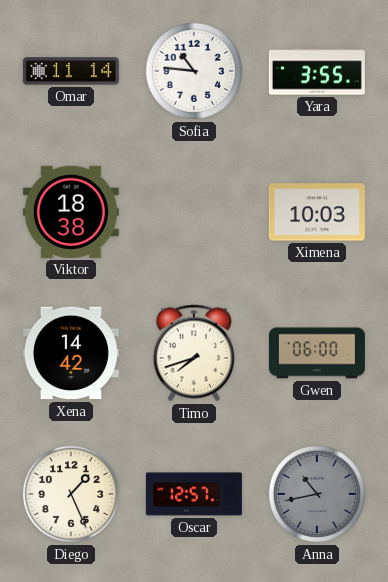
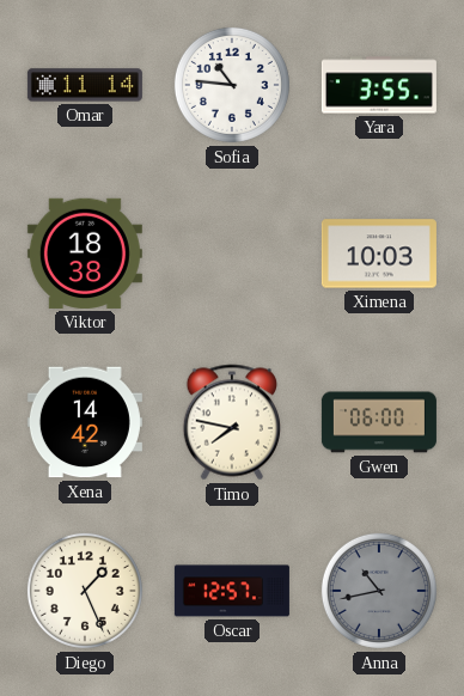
Timo: 7:42 -> 7:47 (232, 422)
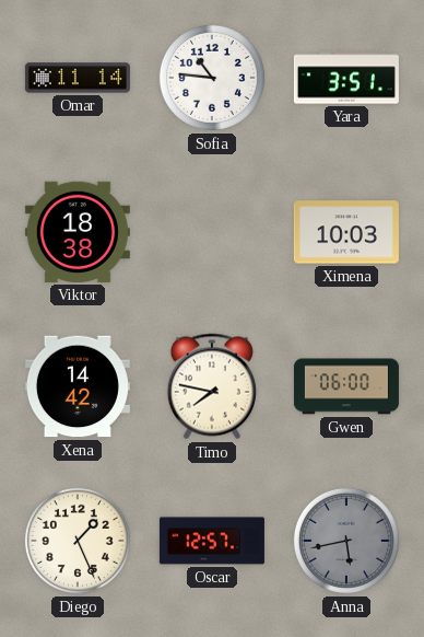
Yara: 3:55 -> 3:51 (346, 78)
Anna: 10:43 -> 5:43 (346, 541)
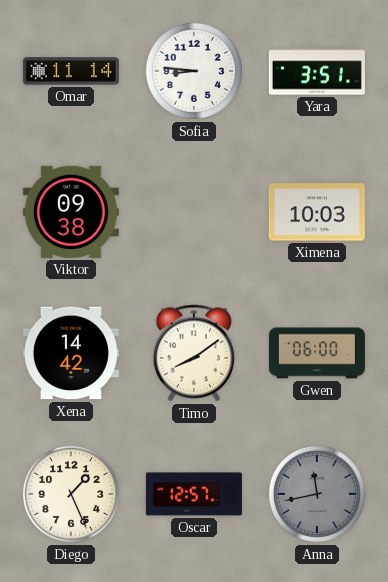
Sofia: 10:46 -> 8:46 (194, 71)
Viktor: 18:38 -> 09:38 (71, 212)
Timo: 7:47 -> 8:09 (194, 353)
Anna: 5:43 -> 11:43 (317, 494)
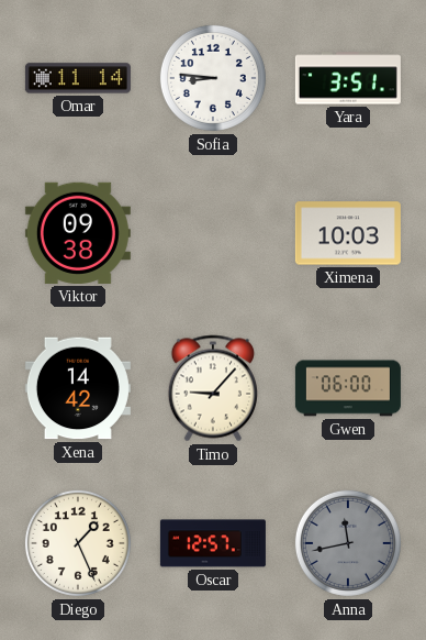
Timo: 8:09 -> 9:07 (213, 388)
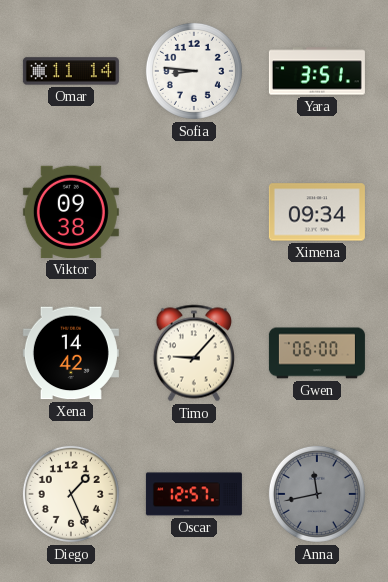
Ximena: 10:03 -> 09:34 (317, 212)
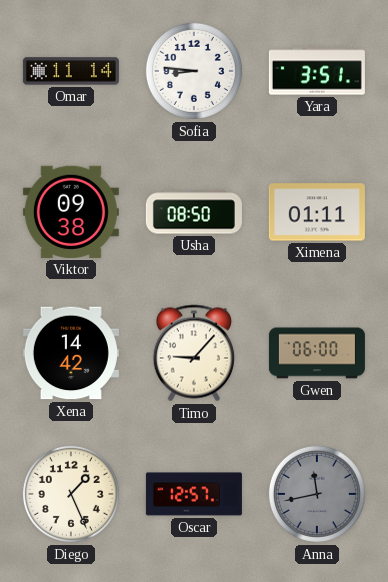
Usha: none -> 08:50 (194, 212)
Ximena: 09:34 -> 01:11 (317, 212)
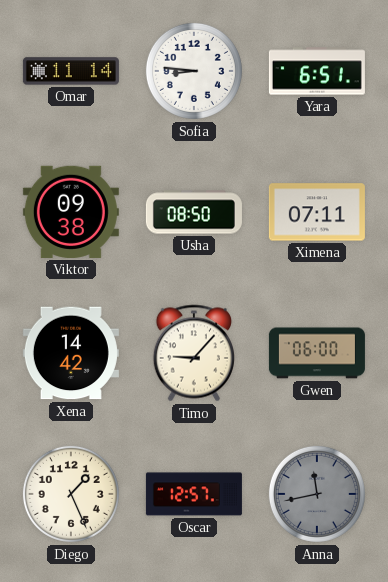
Yara: 3:51 -> 6:51 (317, 71)
Ximena: 01:11 -> 07:11 (317, 212)
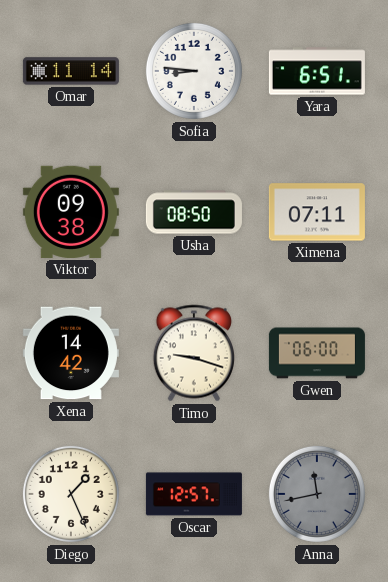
Timo: 9:07 -> 9:18 (194, 353)
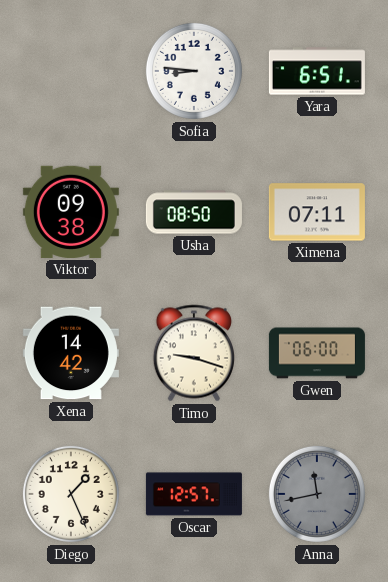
Omar: 11:14 -> none (71, 71)
